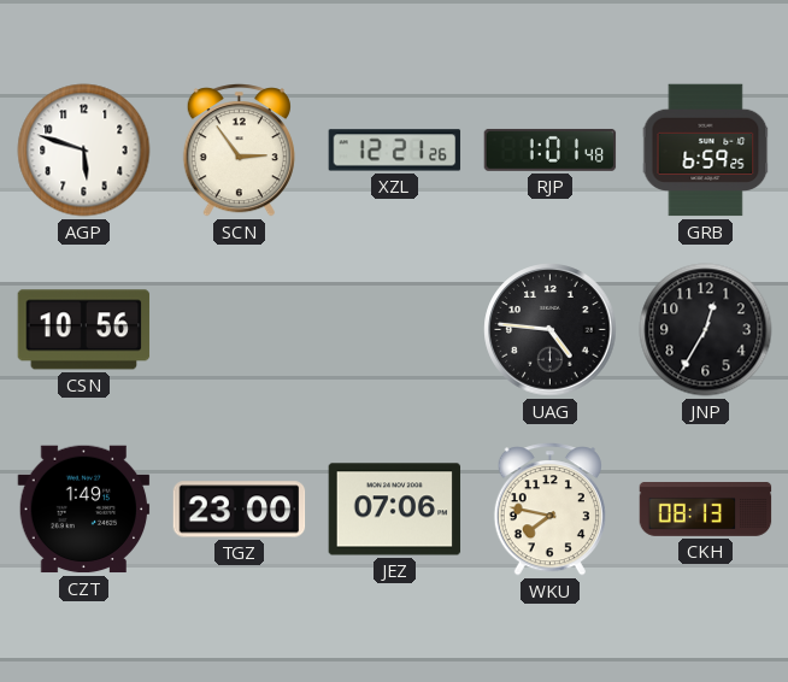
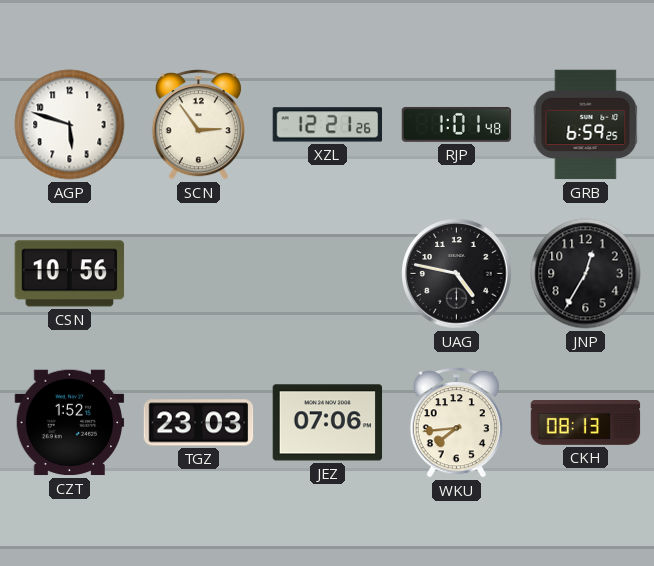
UAG: 4:46 -> 4:47 (457, 274)
CZT: 1:49 -> 1:52 (70, 423)
TGZ: 23:00 -> 23:03 (199, 423)
WKU: 7:47 -> 7:44 (456, 423)
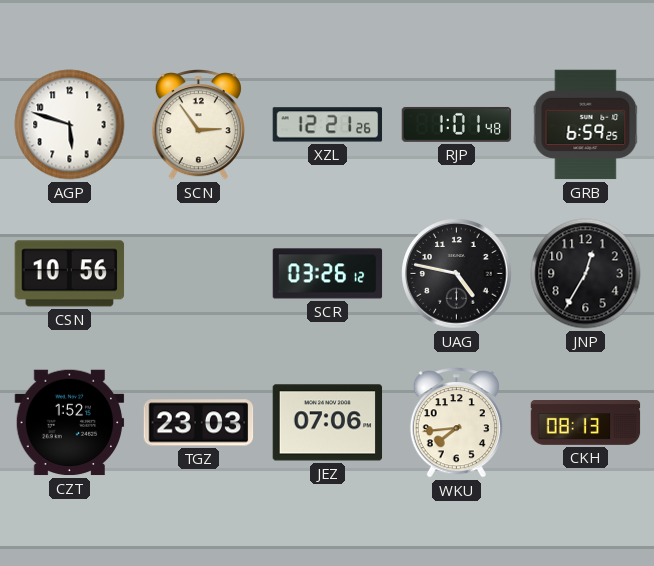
SCR: none -> 03:26 (328, 274)
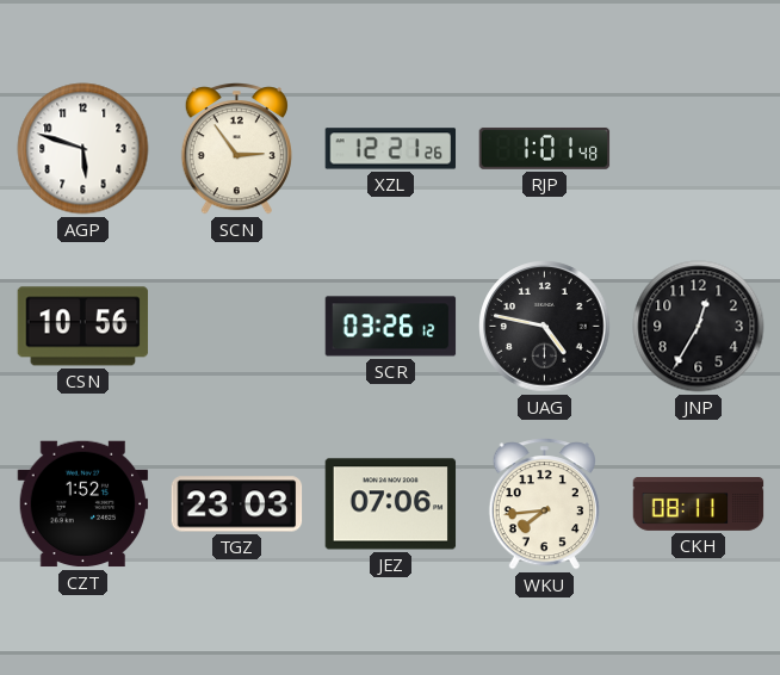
GRB: 6:59 -> none (586, 125)
CKH: 08:13 -> 08:11 (699, 504)
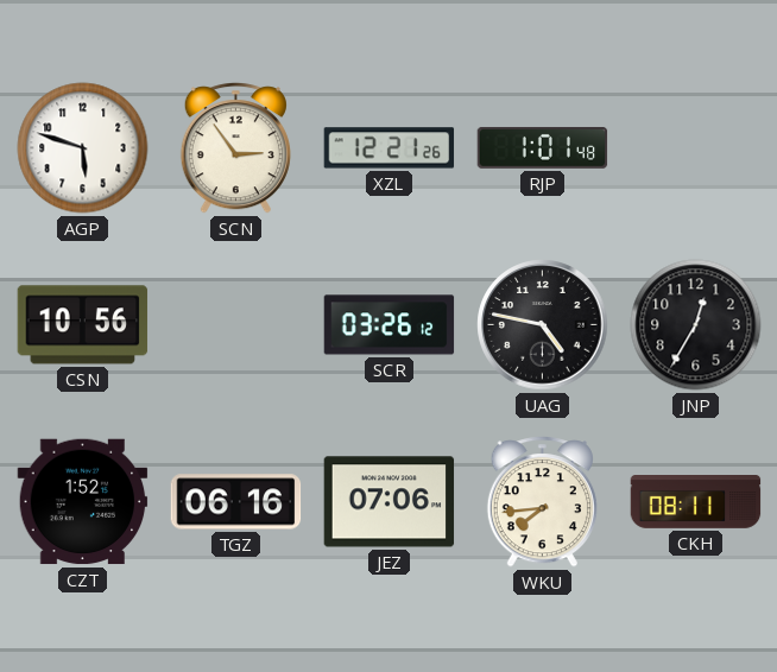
TGZ: 23:03 -> 06:16 (236, 502)
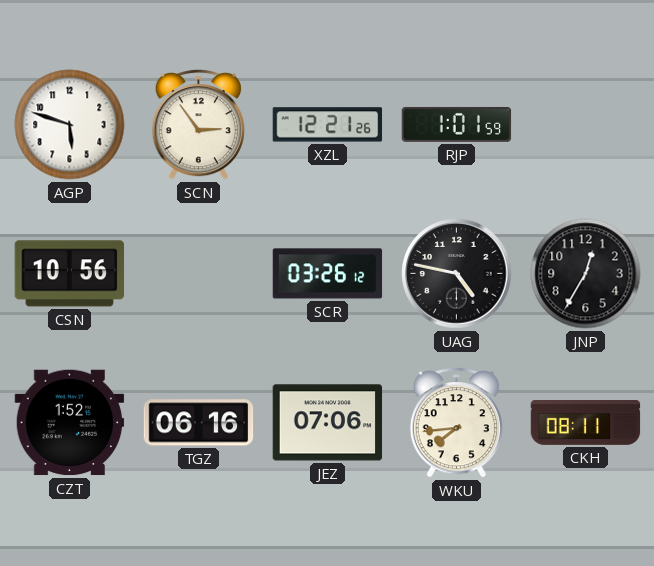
RJP: 1:01:48 -> 1:01:59 (457, 124)
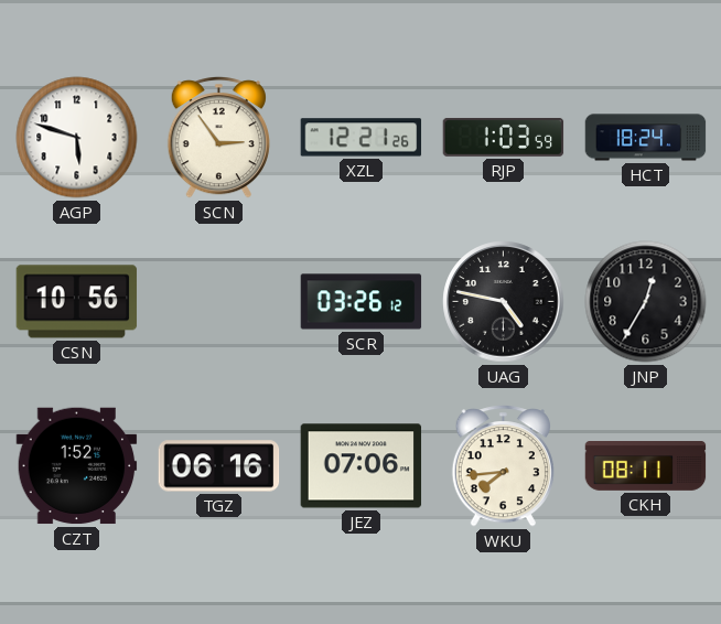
RJP: 1:01 -> 1:03 (504, 137)
HCT: none -> 18:24 (646, 138)
